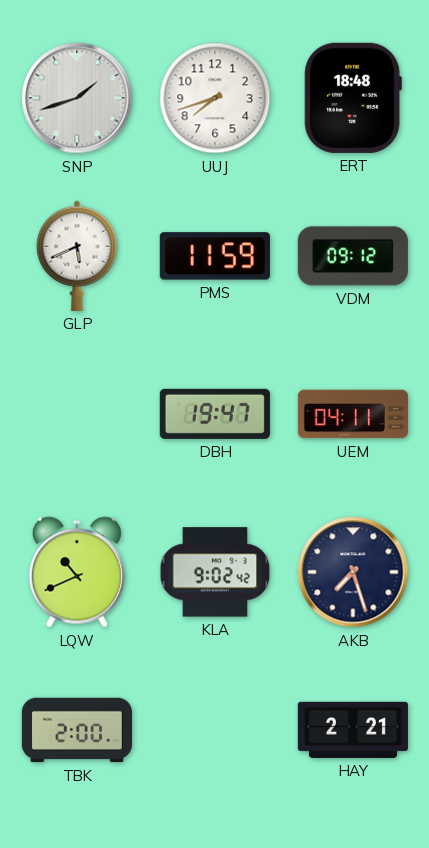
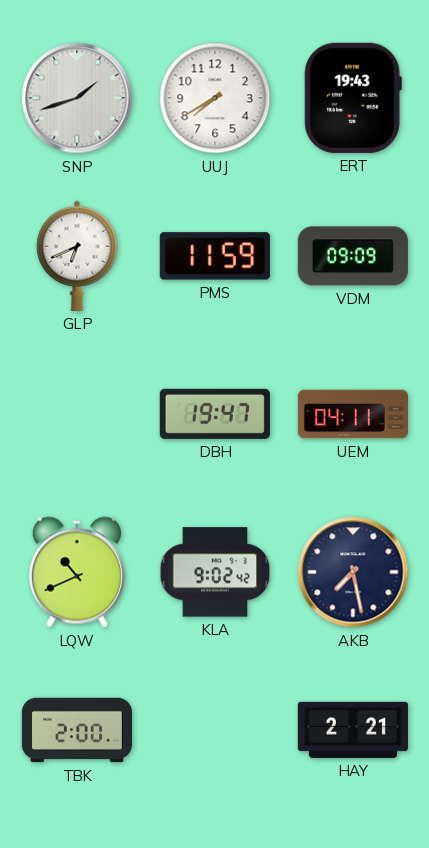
UUJ: 7:42 -> 7:40 (215, 98)
ERT: 18:48 -> 19:43 (353, 98)
GLP: 5:41 -> 6:41 (77, 256)
VDM: 09:12 -> 09:09 (353, 256)
AKB: 7:27 -> 7:28 (353, 572)
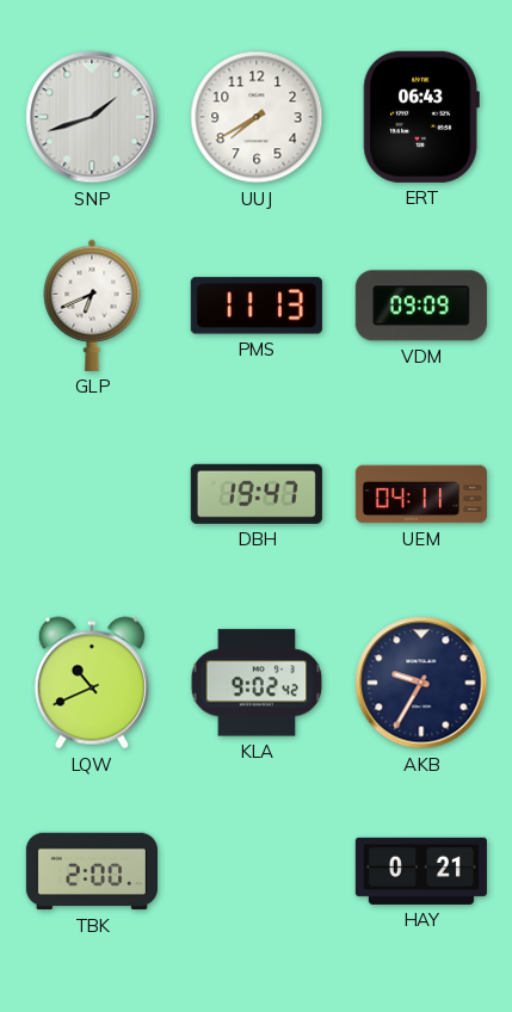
ERT: 19:43 -> 06:43 (421, 117)
PMS: 11:59 -> 11:13 (257, 306)
AKB: 7:28 -> 9:35 (421, 683)
HAY: 2:21 -> 0:21 (421, 871)
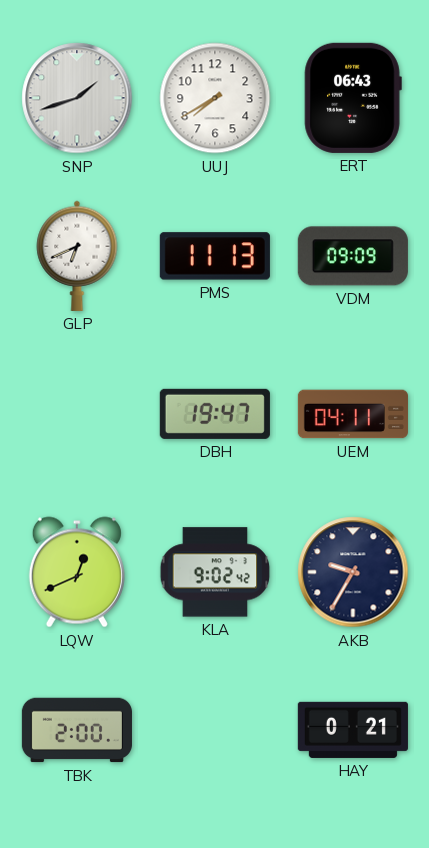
LQW: 10:41 -> 12:41 (77, 572)
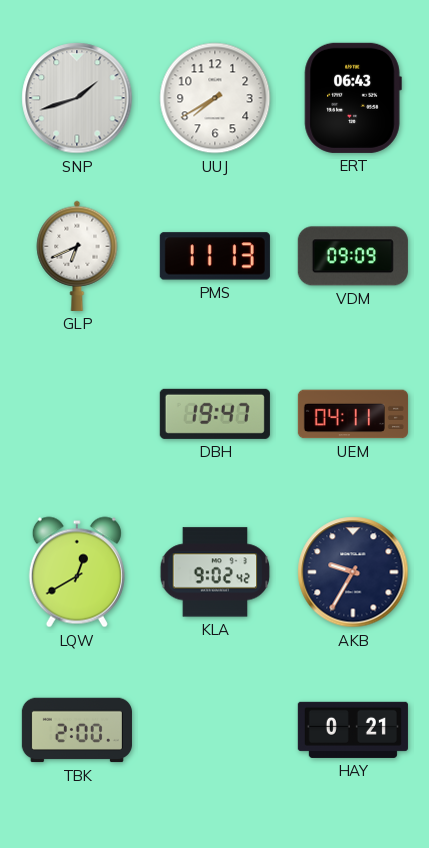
LQW: 12:41 -> 12:40 (77, 572)
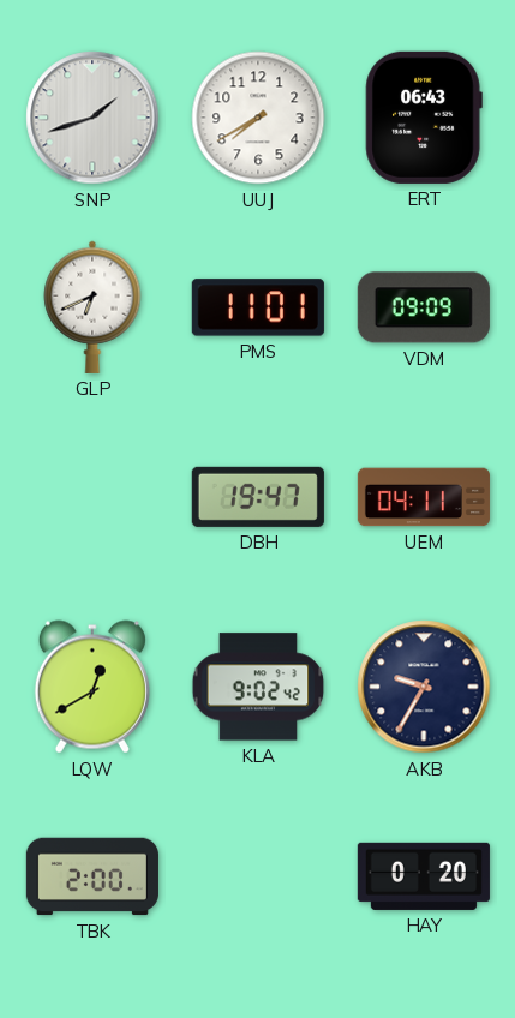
PMS: 11:13 -> 11:01 (258, 307)
HAY: 0:21 -> 0:20 (424, 876)
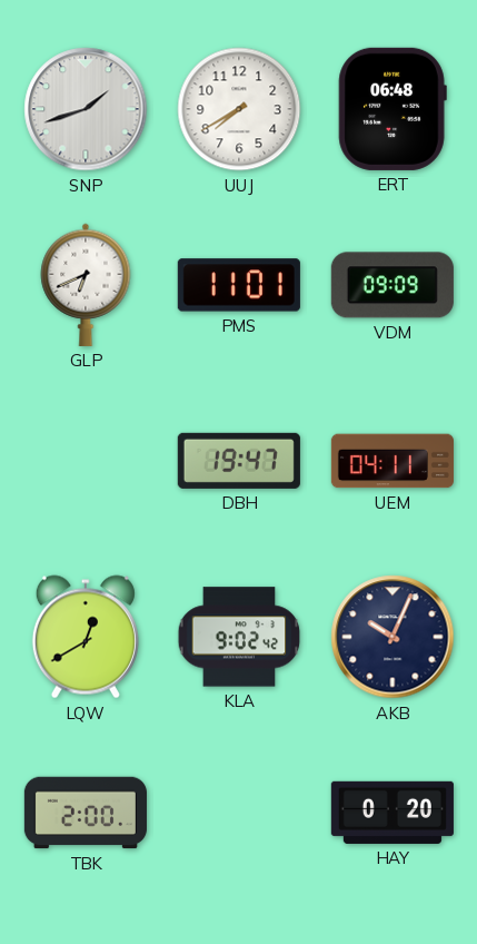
ERT: 06:43 -> 06:48 (392, 109)
AKB: 9:35 -> 10:04 (392, 637)
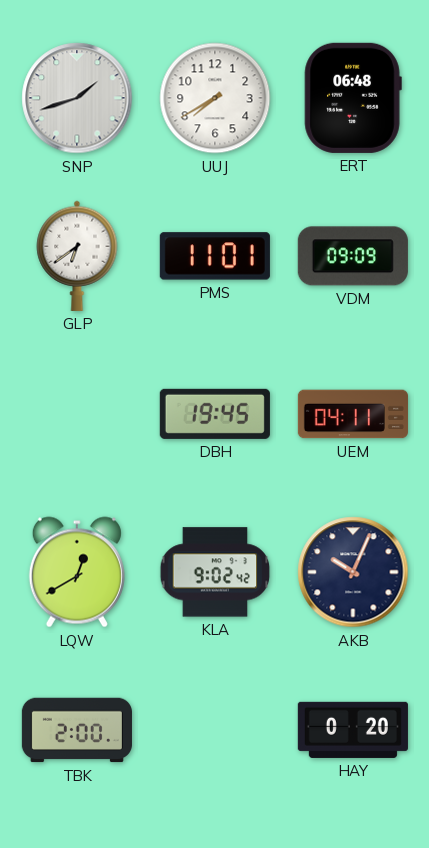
GLP: 6:41 -> 6:39 (77, 256)
DBH: 19:47 -> 19:45 (215, 414)
